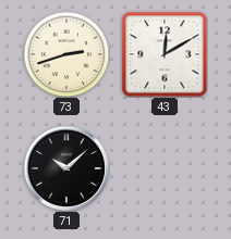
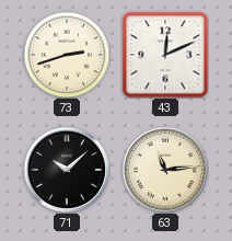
43: 12:10 -> 12:11 (165, 55)
63: none -> 11:14 (164, 169)
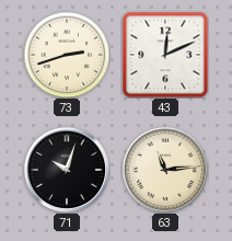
71: 10:08 -> 10:03 (66, 169)
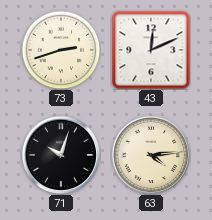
63: 11:14 -> 4:14 (150, 154)
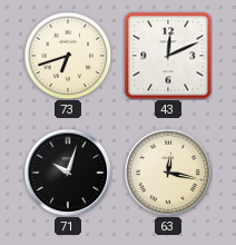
73: 2:42 -> 6:42 (68, 56)
63: 4:14 -> 12:17 (167, 171)
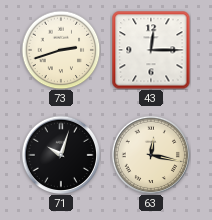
73: 6:42 -> 2:42 (61, 50)
43: 12:11 -> 12:15 (151, 50)
